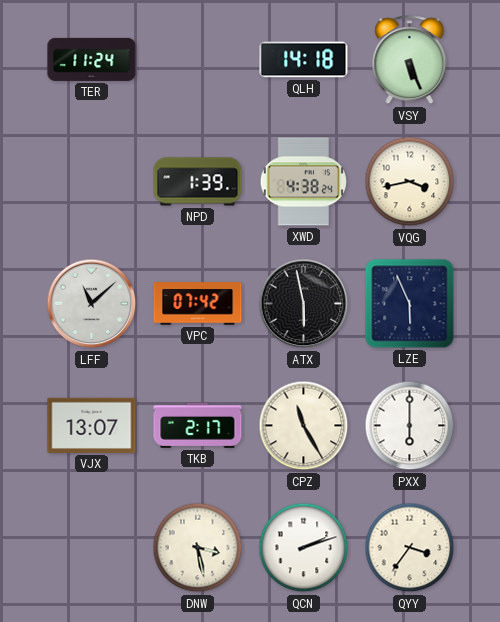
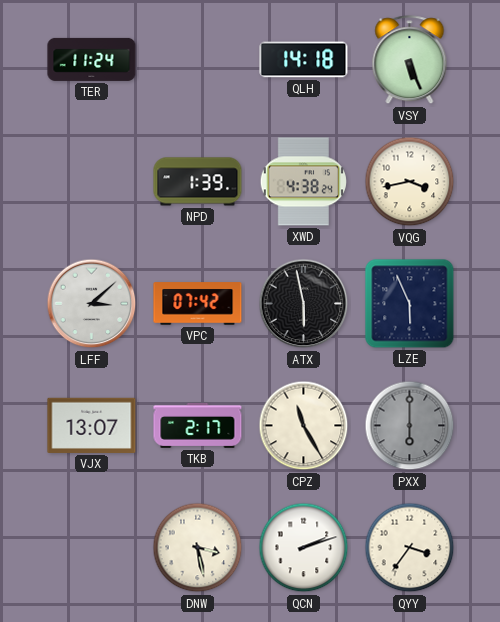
LFF: 11:08 -> 3:08 (92, 304)
PXX dial: white -> grey (410, 426)
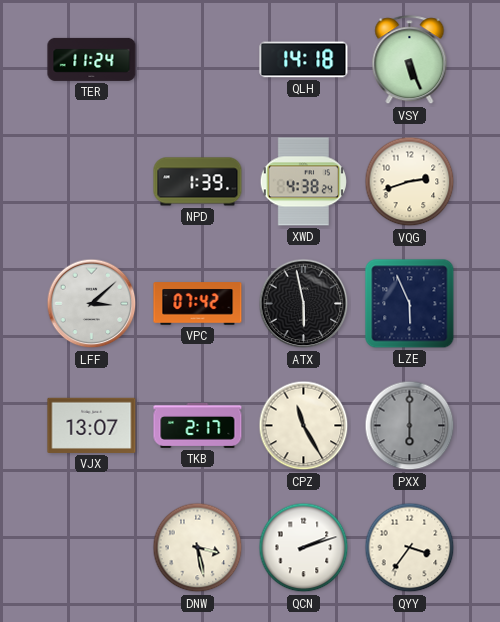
VQG: 3:43 -> 2:42 (410, 182)
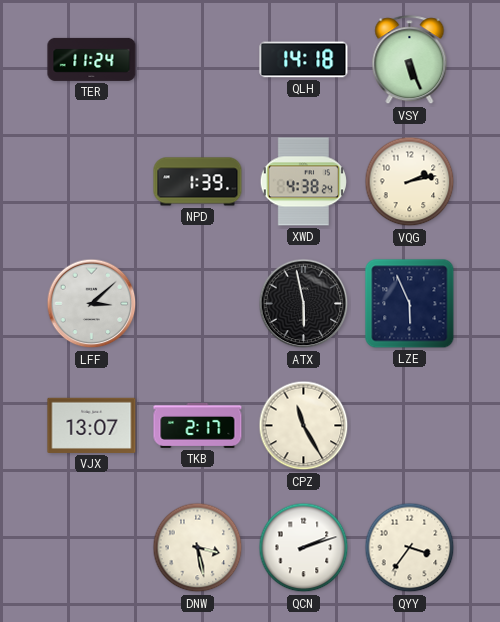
VQG: 2:42 -> 2:13 (410, 182)
VPC: 07:42 -> none (198, 304)
PXX: 6:00 -> none (410, 426)
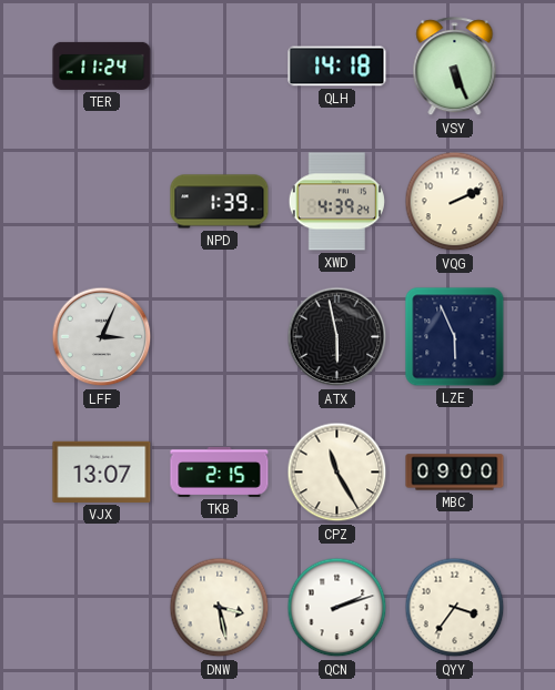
XWD: 4:38 -> 4:39 (336, 202)
VQG: 2:13 -> 2:11 (455, 202)
LFF: 3:08 -> 3:04 (102, 337)
TKB: 2:17 -> 2:15 (220, 471)
MBC: none -> 09:00 (455, 473)
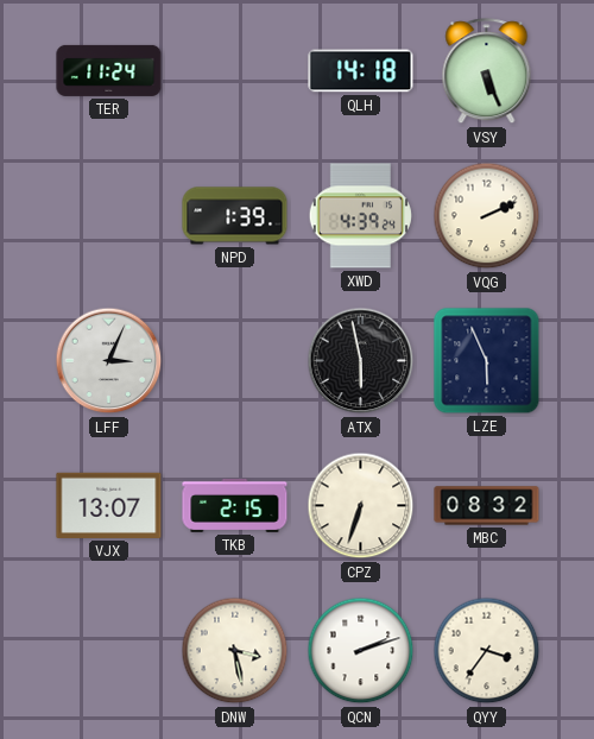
CPZ: 11:25 -> 6:33 (361, 506)
MBC: 09:00 -> 08:32 (487, 506)
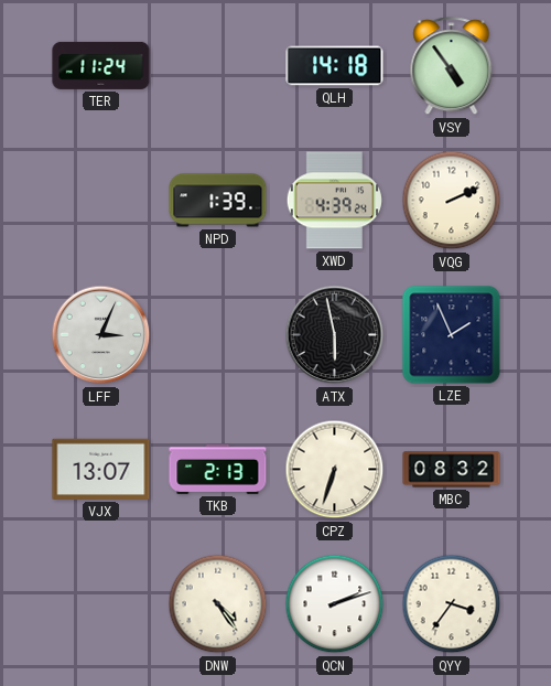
VSY: 5:26 -> 4:54 (452, 66)
LZE: 5:56 -> 1:56 (452, 335)
TKB: 2:15 -> 2:13 (218, 469)
DNW: 3:28 -> 4:24 (218, 604)
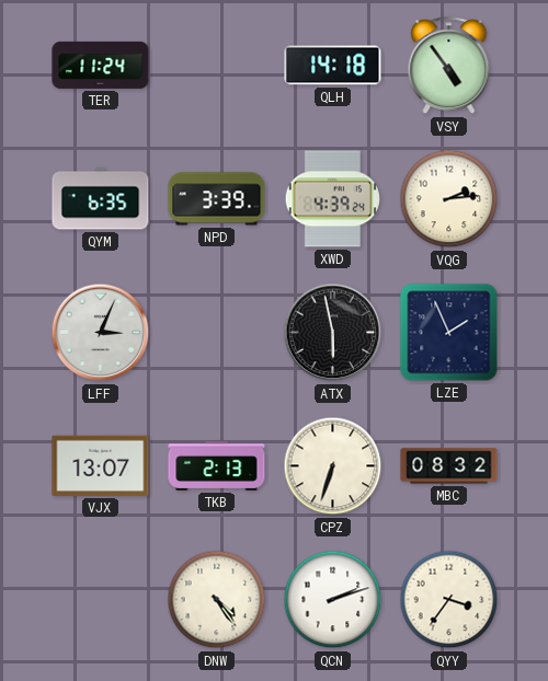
QYM: none -> 6:35 (101, 199)
NPD: 1:39 -> 3:39 (217, 199)
VQG: 2:11 -> 2:14 (449, 199)
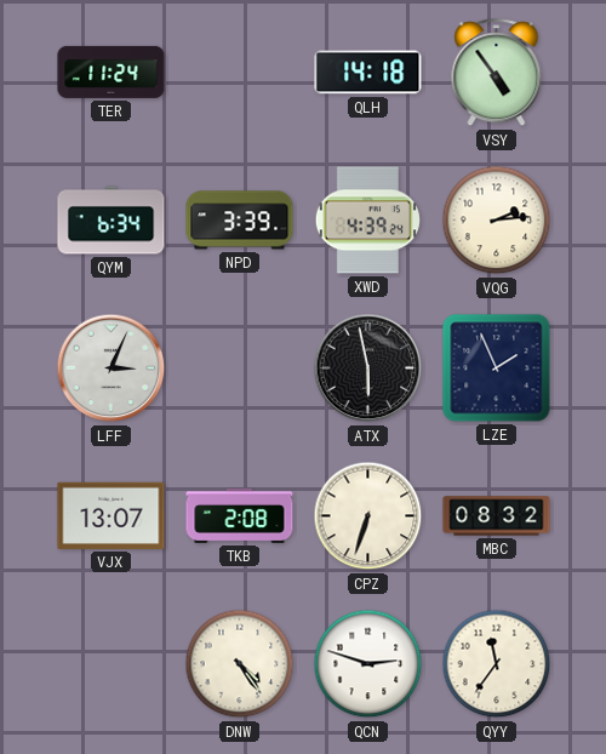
QYM: 6:35 -> 6:34 (112, 221)
TKB: 2:13 -> 2:08 (240, 515)
QCN: 2:12 -> 2:48 (368, 664)
QYY: 3:36 -> 11:36 (497, 664)
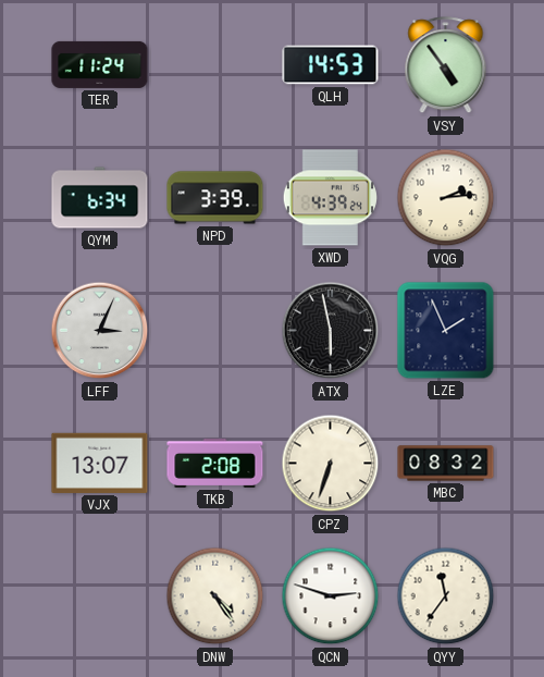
QLH: 14:18 -> 14:53 (331, 65)
